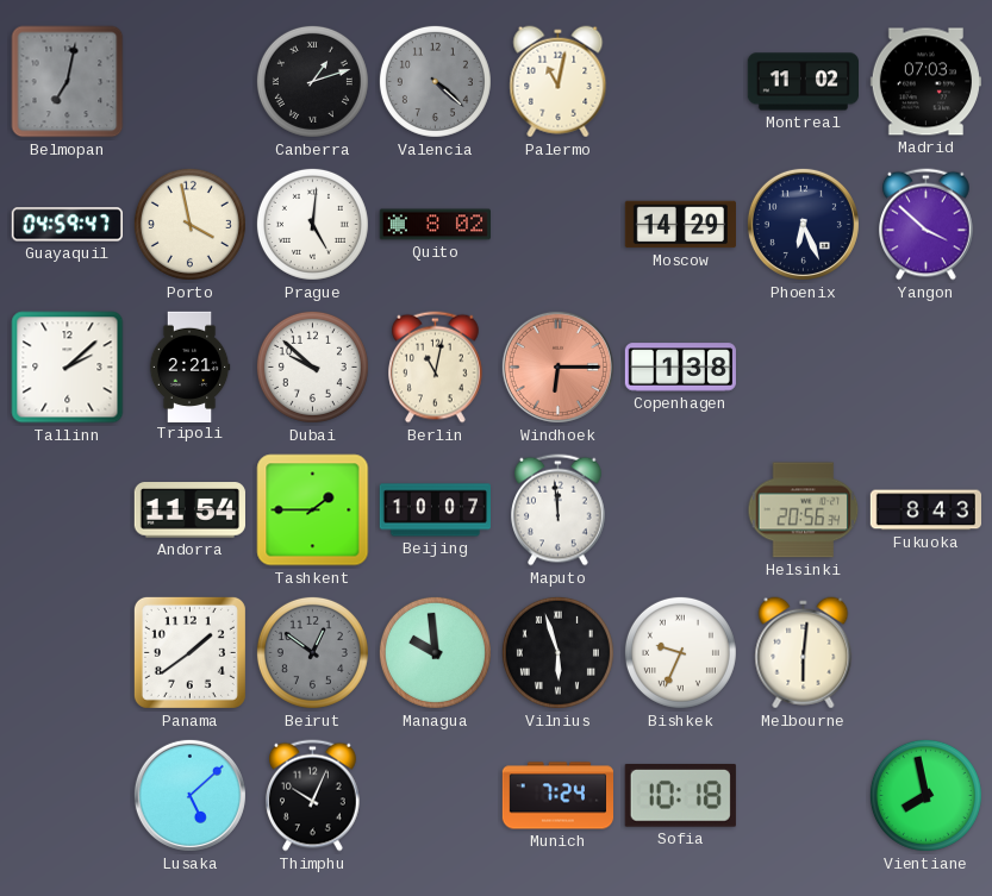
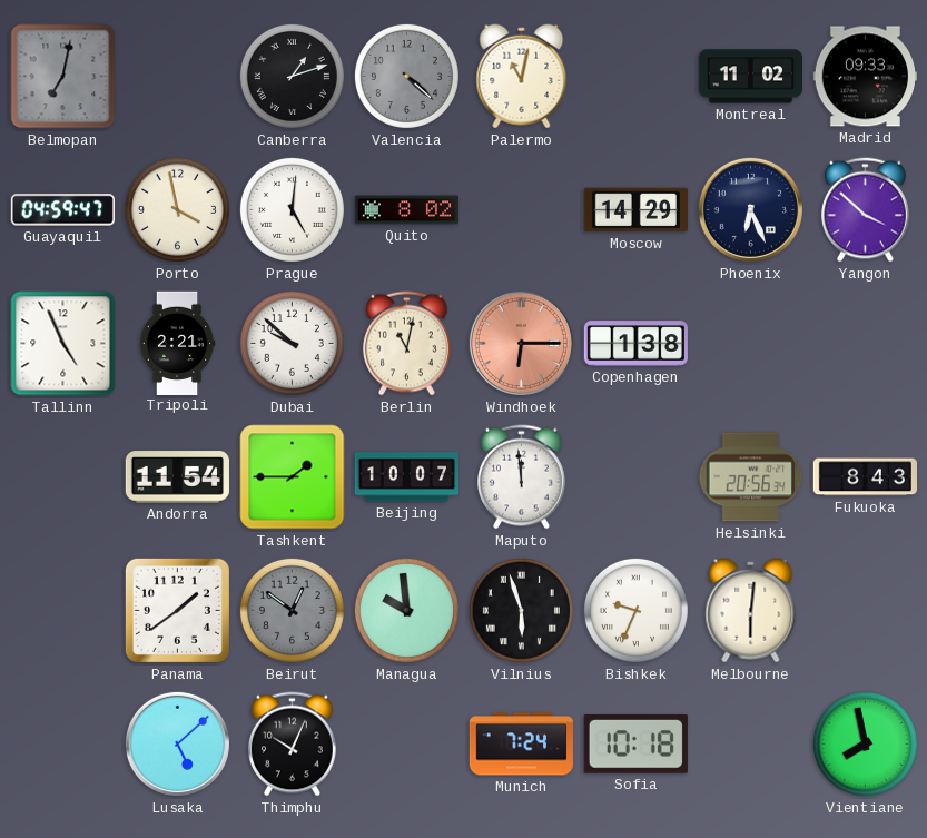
Madrid: 07:03 -> 09:33 (865, 77)
Tallinn: 2:08 -> 4:56 (63, 344)
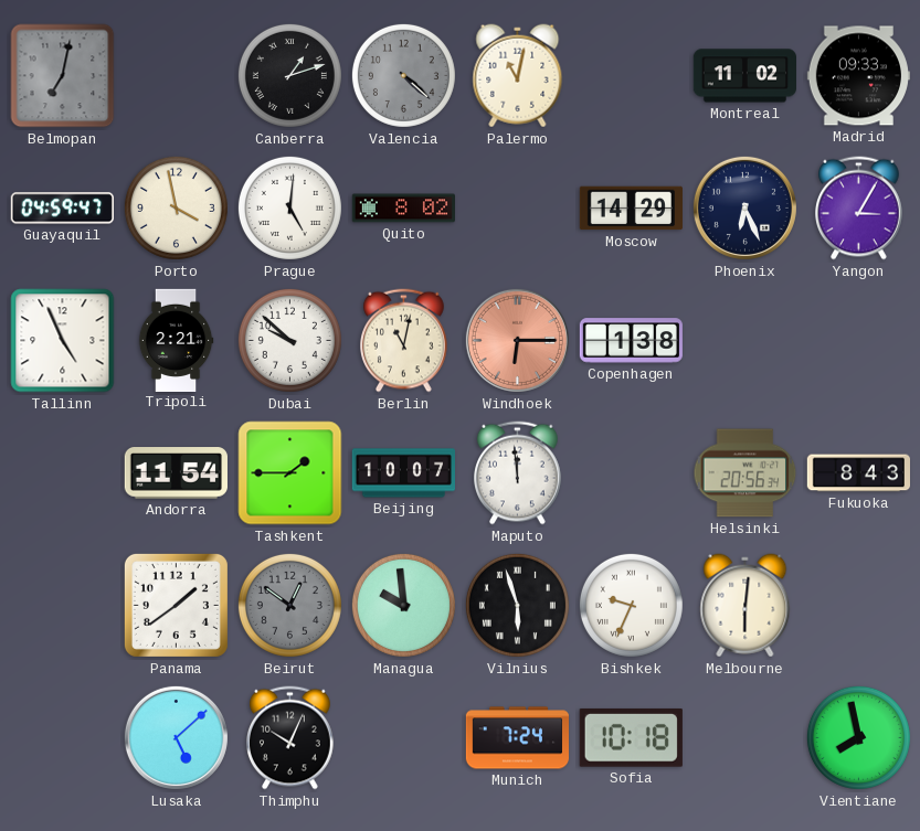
Yangon: 3:52 -> 3:05 (859, 209)
